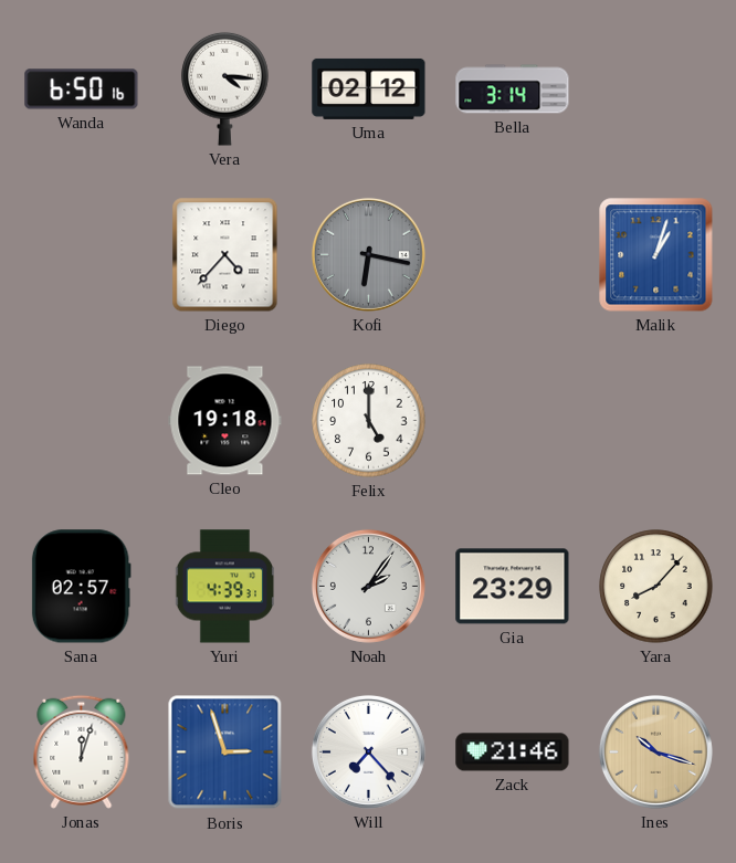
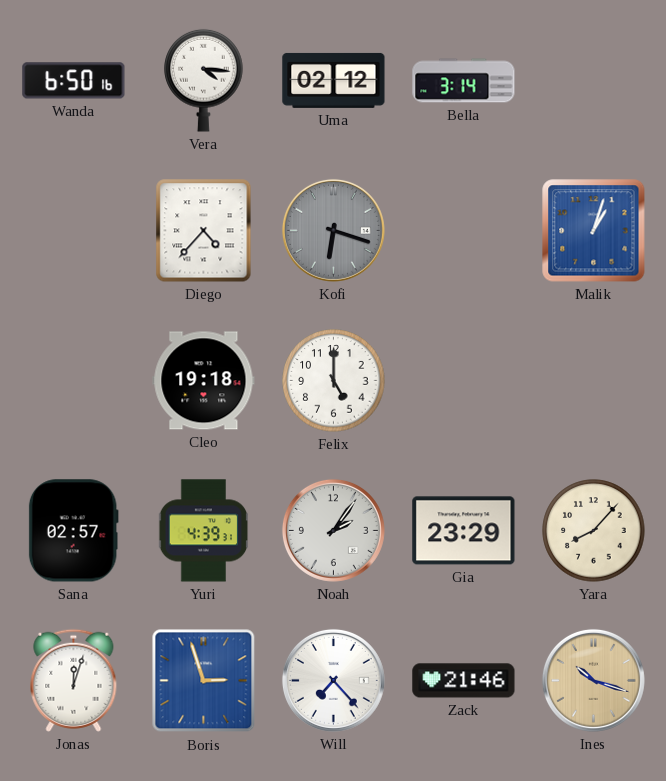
Kofi: 6:17 -> 6:18 (333, 230)
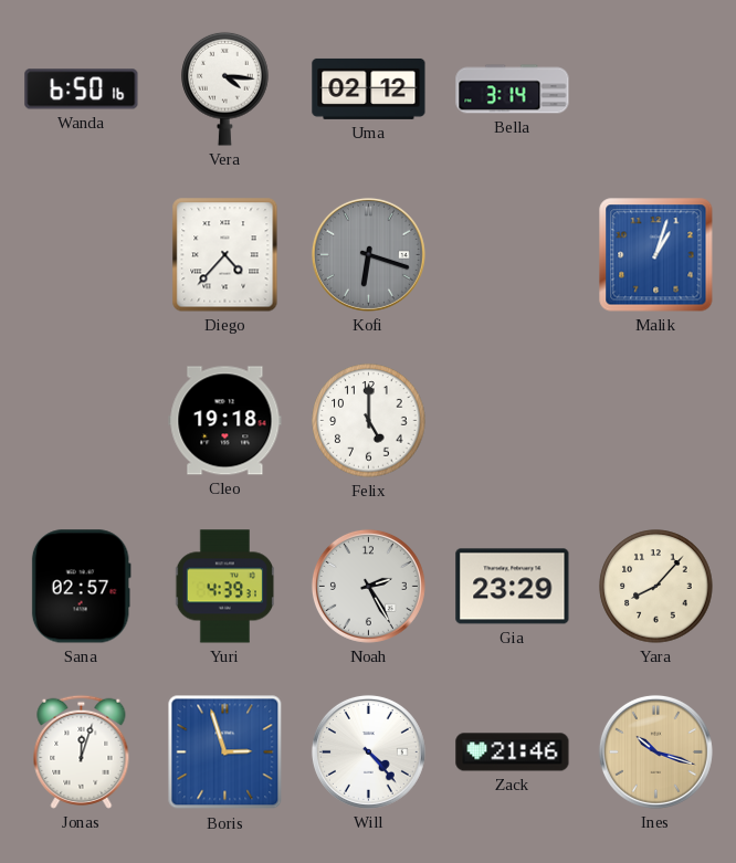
Noah: 2:06 -> 2:25 (368, 586)
Will: 7:23 -> 4:23 (368, 751)
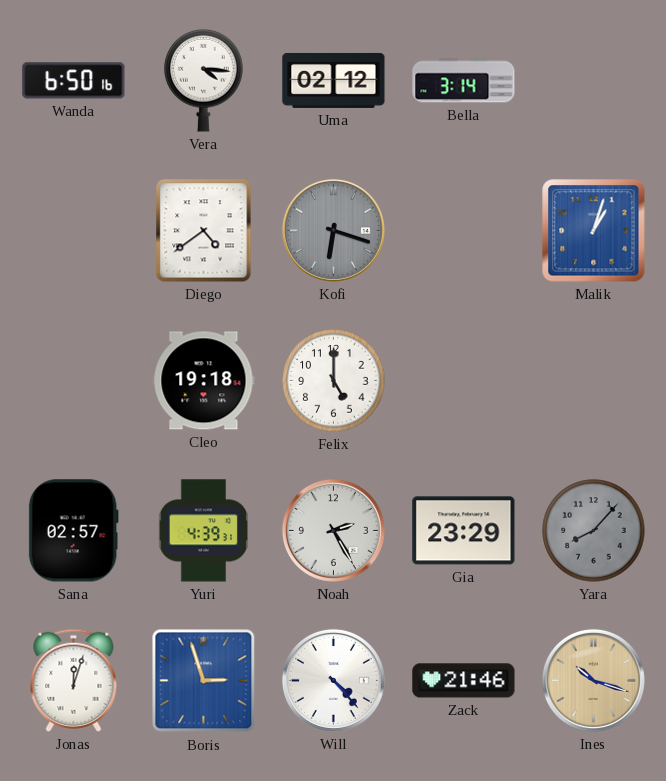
Diego: 4:37 -> 4:39 (204, 231)
Yara dial: cream -> grey (594, 531)
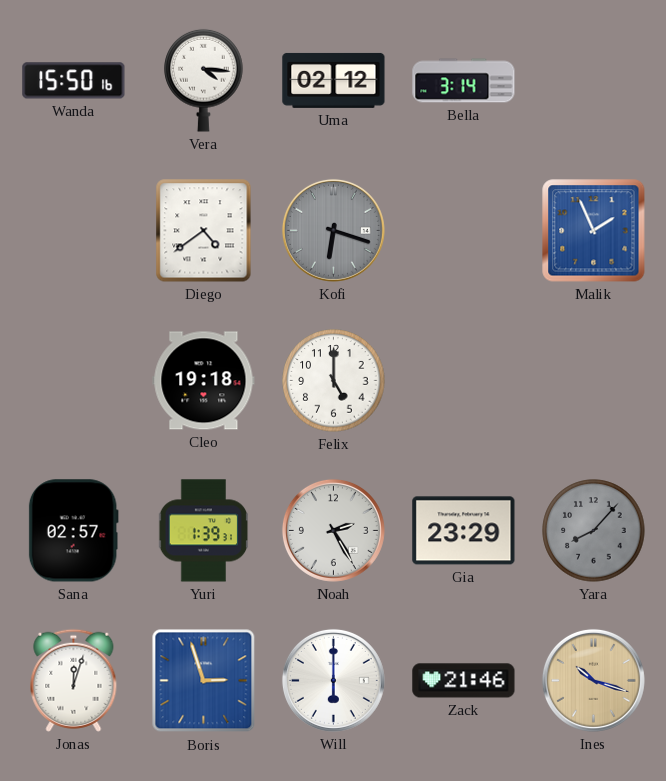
Wanda: 6:50 -> 15:50 (74, 81)
Malik: 1:03 -> 1:56 (594, 231)
Yuri: 4:39 -> 1:39 (204, 531)
Will: 4:23 -> 6:00 (333, 680)
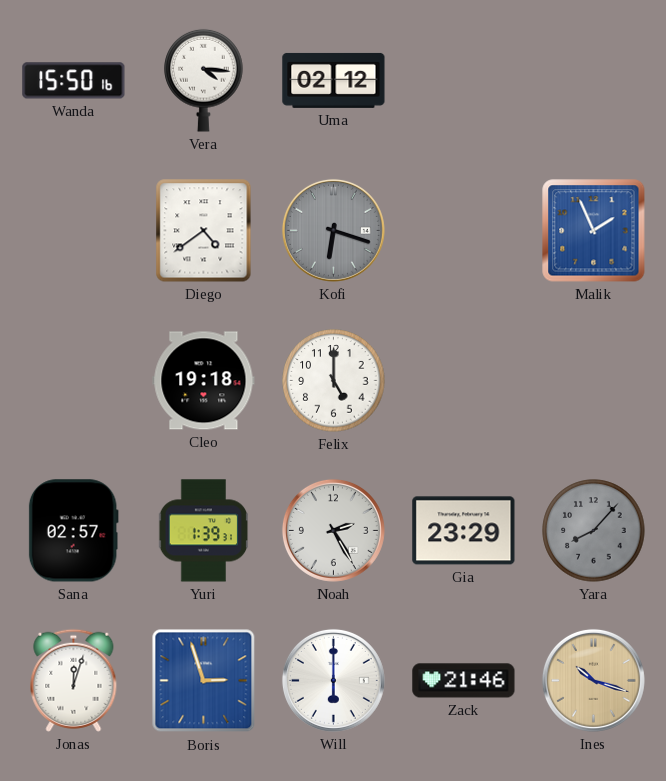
Bella: 3:14 -> none (464, 81)
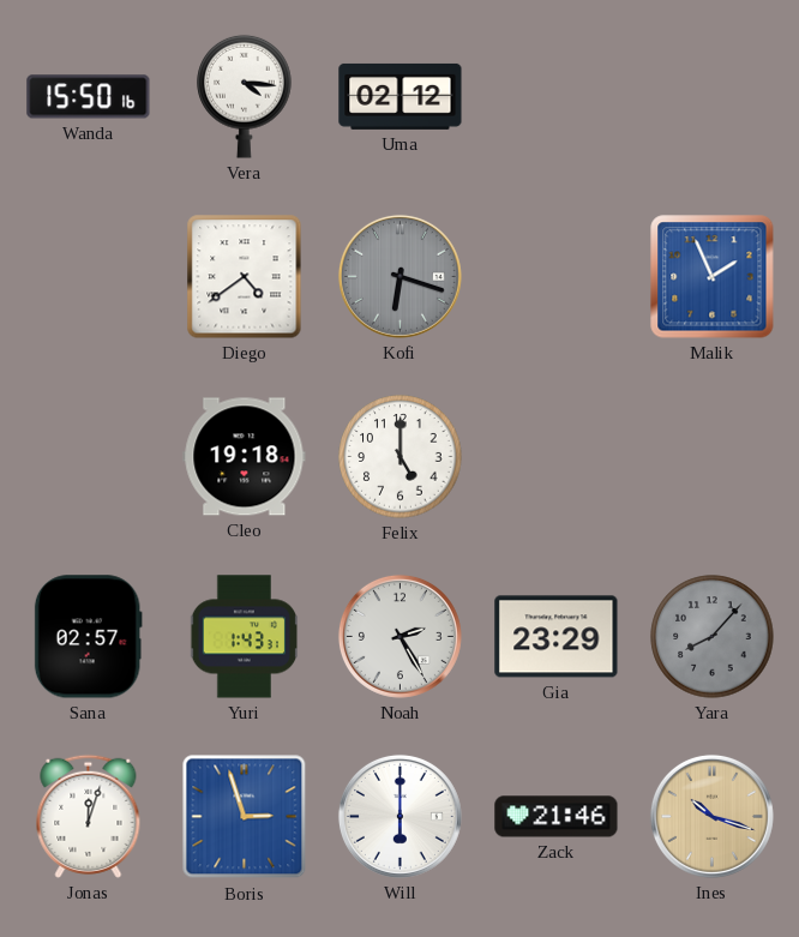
Yuri: 1:39 -> 1:43 (245, 637)
